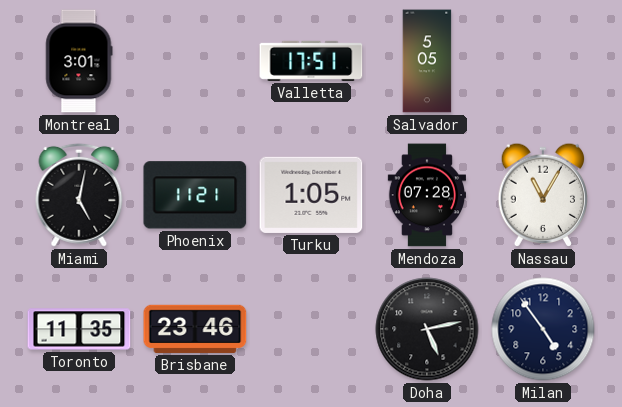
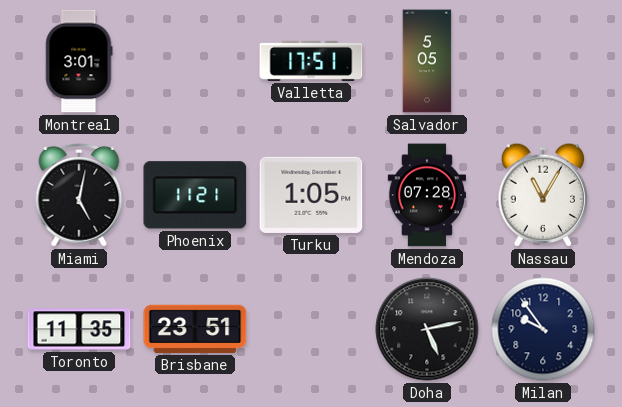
Brisbane: 23:46 -> 23:51 (195, 329)
Milan: 4:54 -> 9:54 (543, 329)
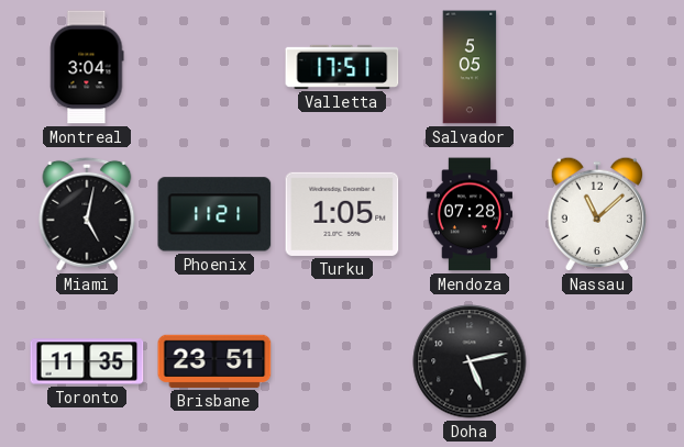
Montreal: 3:01 -> 3:04 (87, 67)
Nassau: 11:05 -> 11:08 (596, 214)
Milan: 9:54 -> none (543, 329)
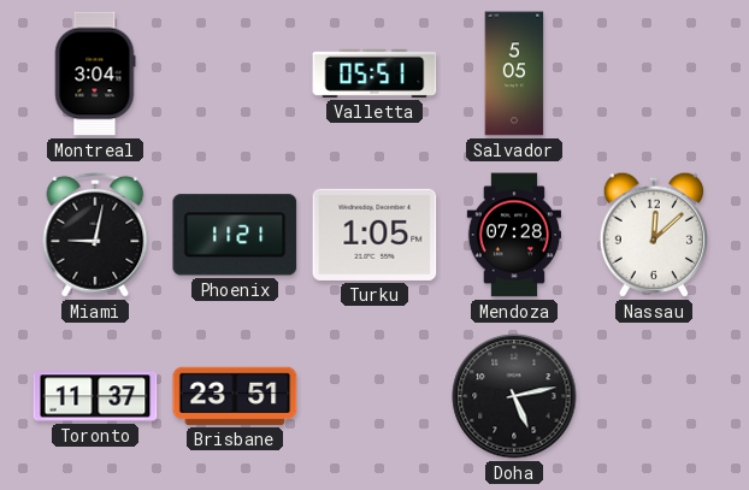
Valletta: 17:51 -> 05:51 (374, 73)
Miami: 5:02 -> 9:02 (95, 235)
Nassau: 11:08 -> 12:08 (653, 235)
Toronto: 11:35 -> 11:37 (95, 396)
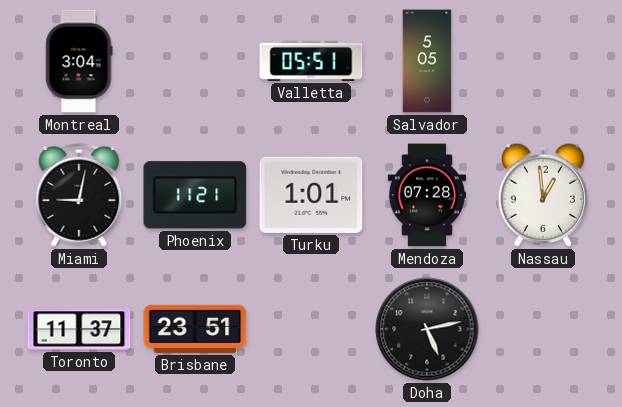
Turku: 1:05 -> 1:01 (311, 195)
Nassau: 12:08 -> 12:59 (542, 195)
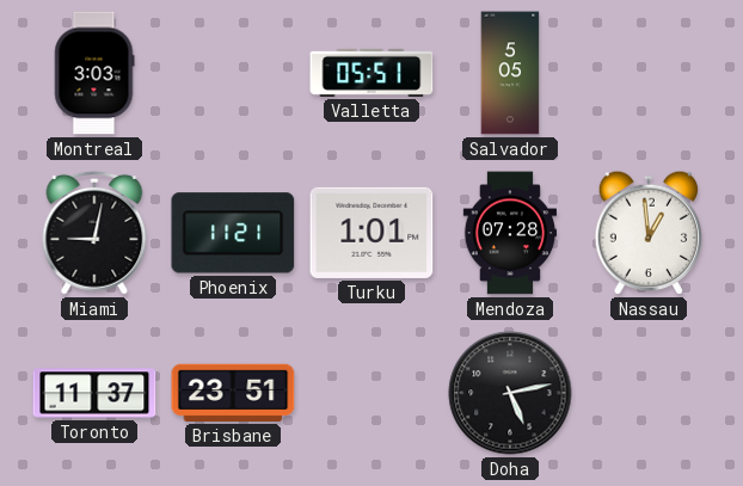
Montreal: 3:04 -> 3:03 (94, 73)
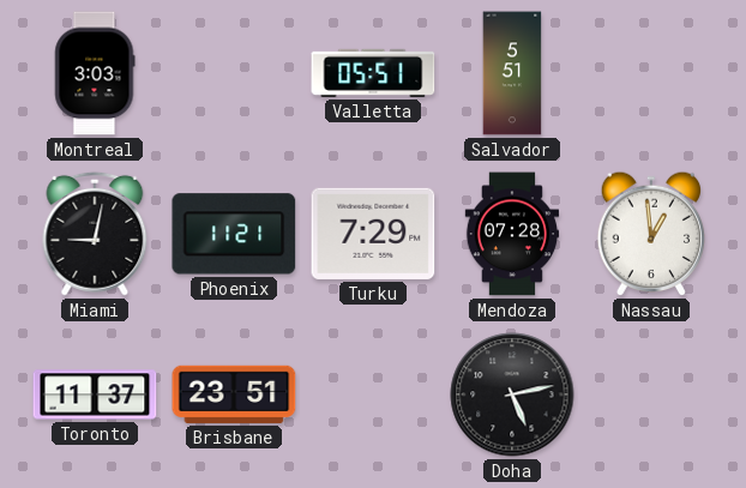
Salvador: 5:05 -> 5:51 (512, 73)
Turku: 1:01 -> 7:29 (373, 234)
